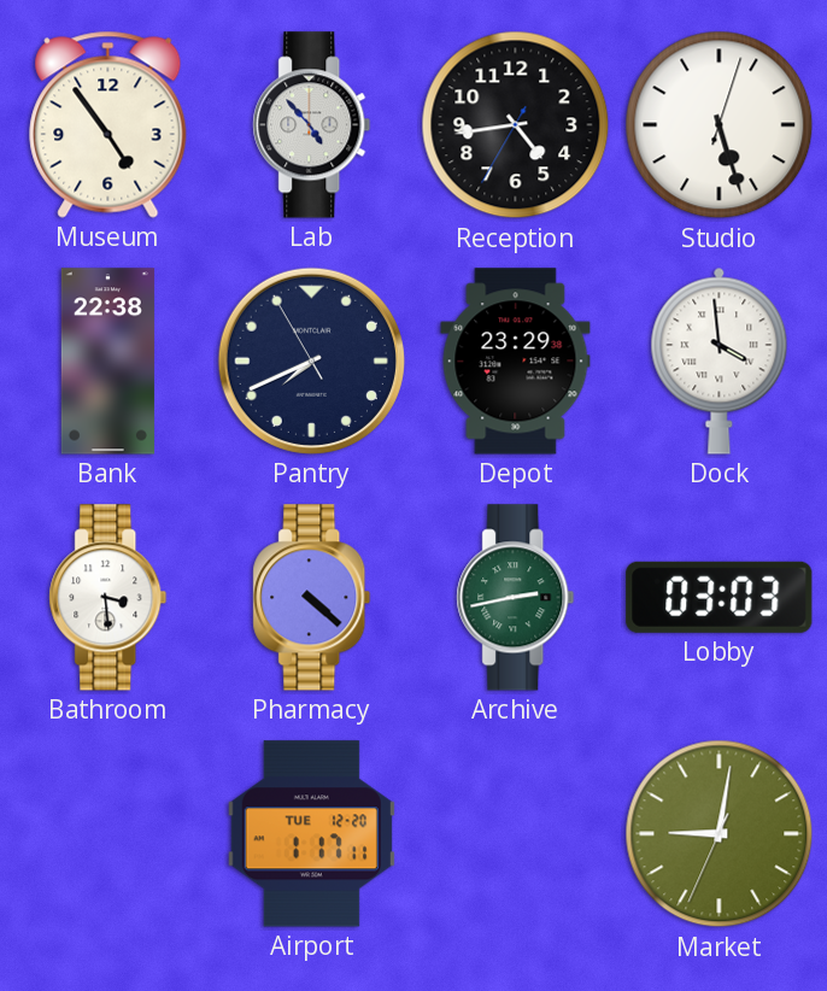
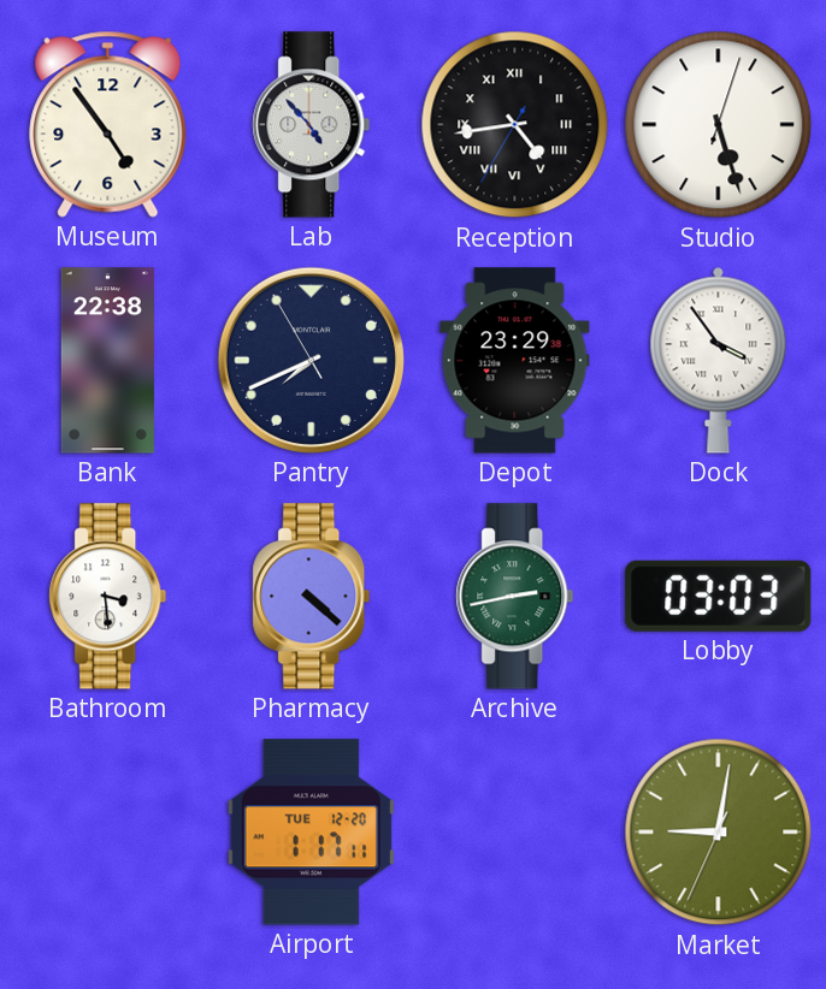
Reception numerals: Arabic -> Roman (515, 125)
Dock: 3:59 -> 3:54 (719, 360)
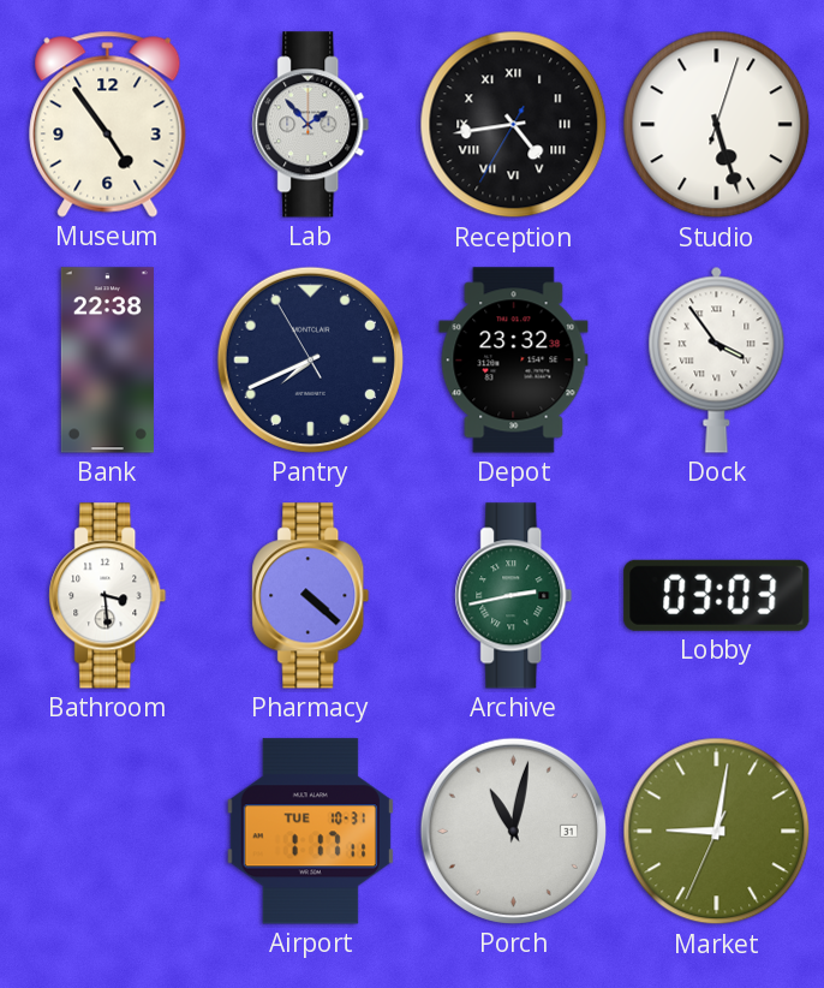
Lab: 4:53 -> 1:53 (311, 125)
Depot: 23:29 -> 23:32 (514, 361)
Airport date: TUE 12-20 -> TUE 10-31 (310, 832)
Porch: none -> 11:02 (513, 831)
